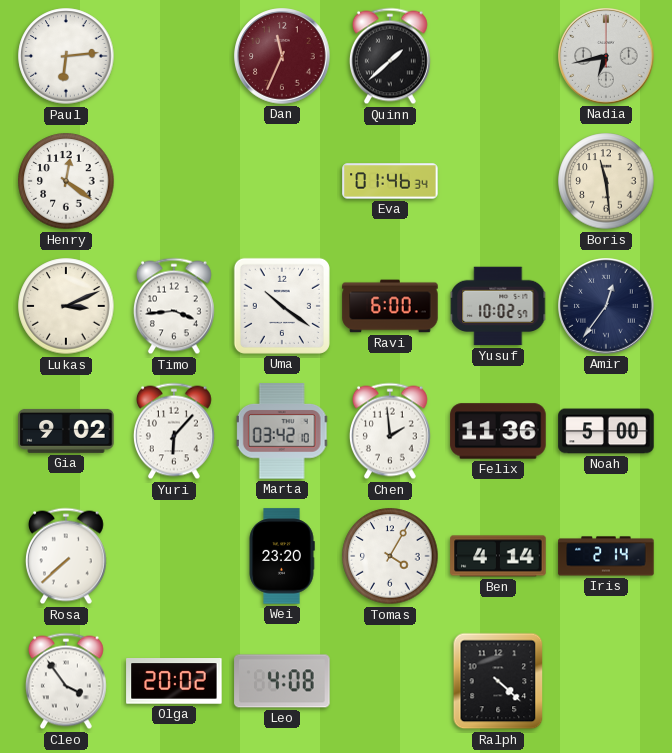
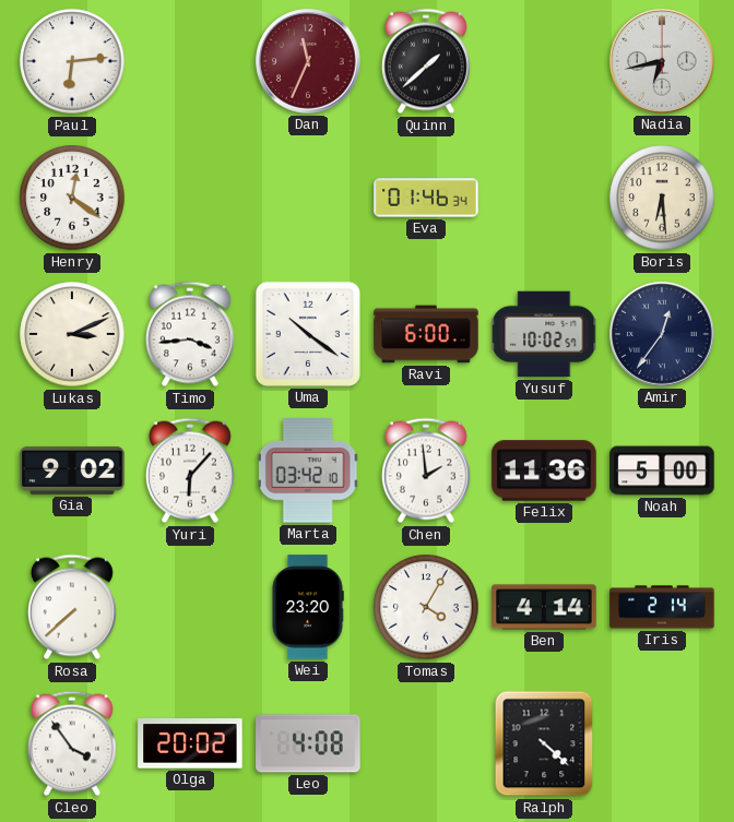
Boris: 11:29 -> 6:29 (662, 198)
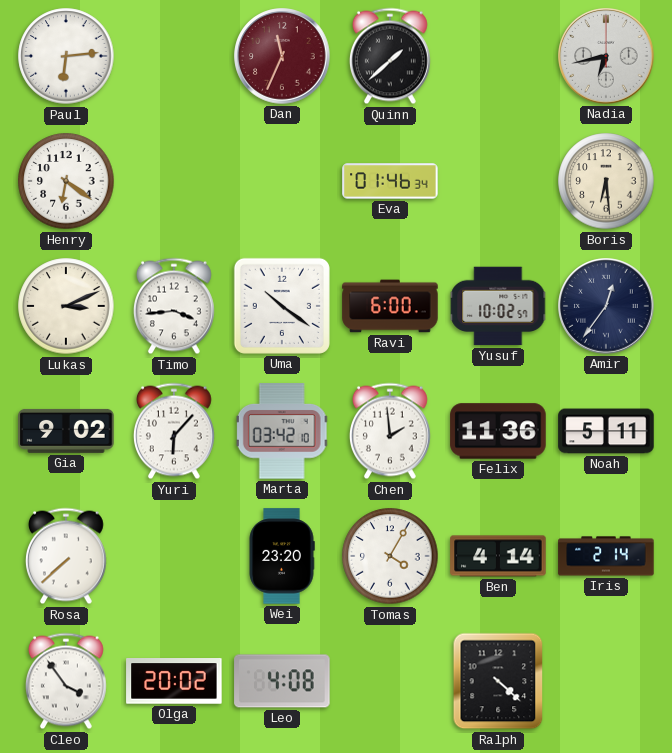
Henry: 12:21 -> 6:21 (66, 181)
Noah: 5:00 -> 5:11 (606, 431)
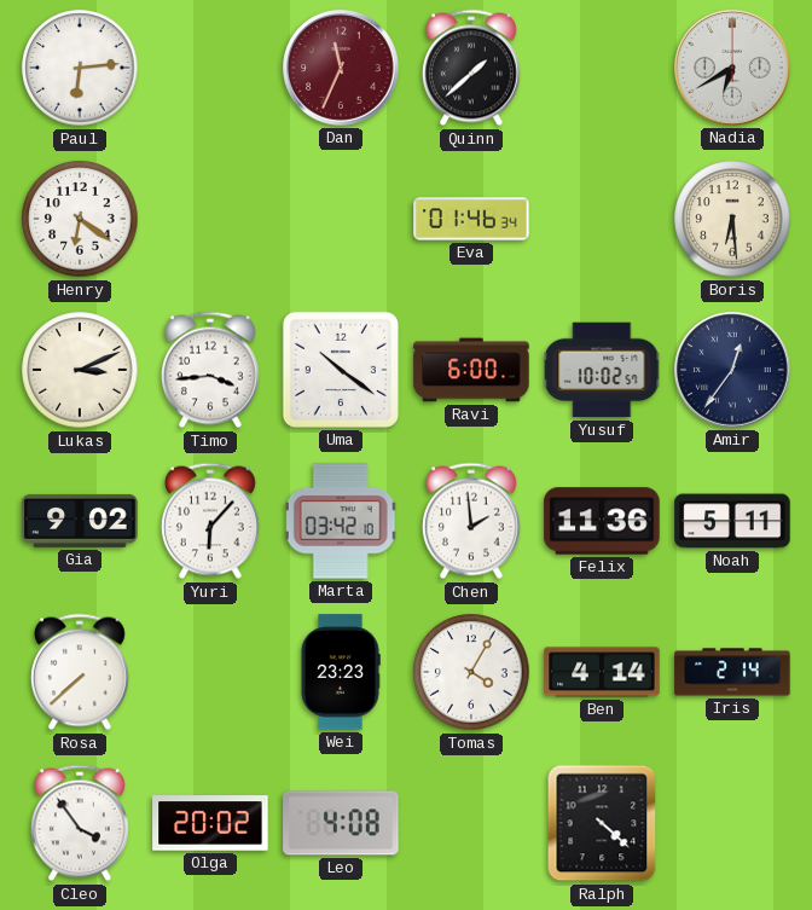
Nadia: 6:43 -> 6:40 (732, 68)
Wei: 23:20 -> 23:23 (341, 672)
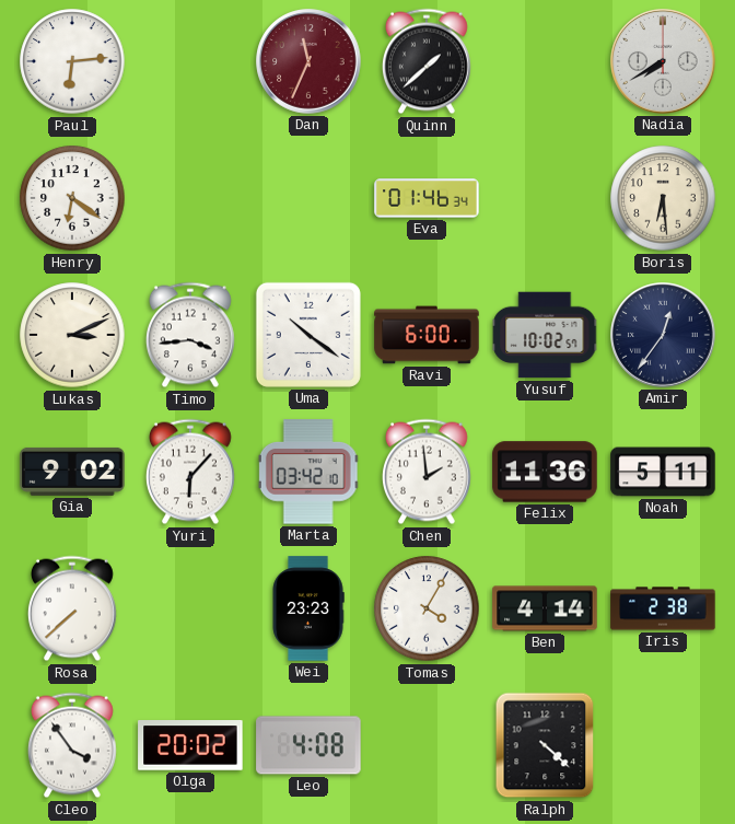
Nadia: 6:40 -> 7:40 (663, 61)
Iris: 2:14 -> 2:38 (663, 608)
